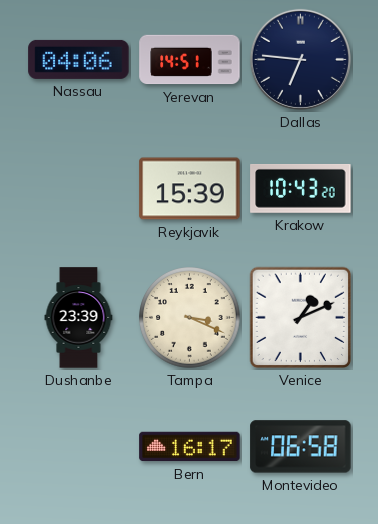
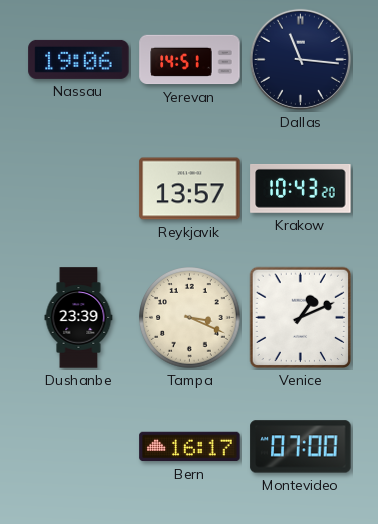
Nassau: 04:06 -> 19:06 (79, 59)
Dallas: 6:46 -> 11:16 (300, 59)
Reykjavik: 15:39 -> 13:57 (190, 189)
Montevideo: 06:58 -> 07:00 (301, 447)
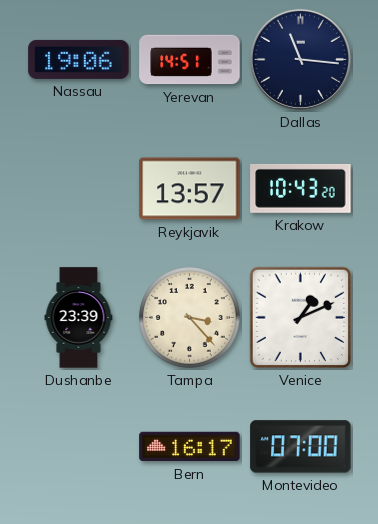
Tampa: 3:19 -> 3:23 (190, 318)
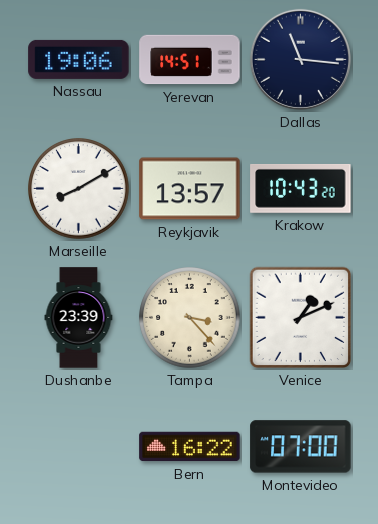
Marseille: none -> 8:10 (79, 189)
Bern: 16:17 -> 16:22 (190, 447)
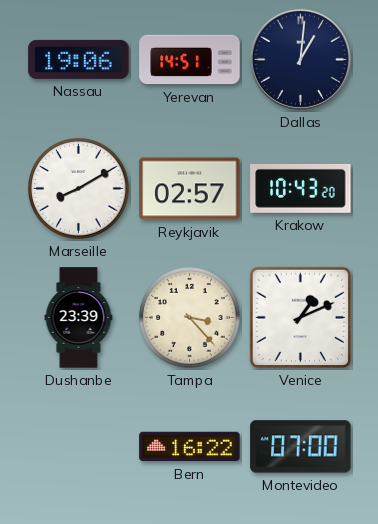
Dallas: 11:16 -> 1:01 (300, 59)
Reykjavik: 13:57 -> 02:57 (190, 189)
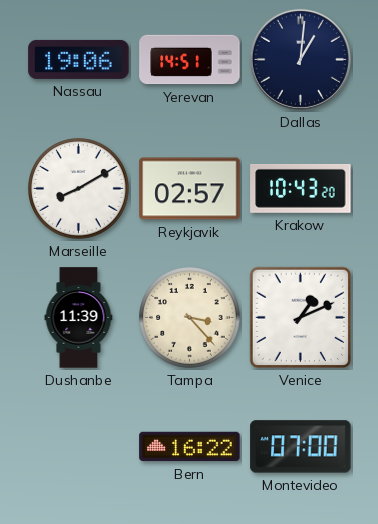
Dushanbe: 23:39 -> 11:39 (79, 318)
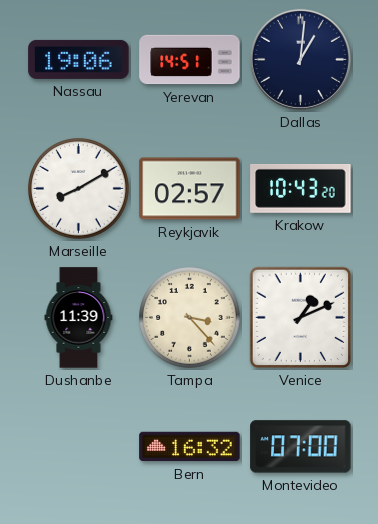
Bern: 16:22 -> 16:32 (190, 447)
